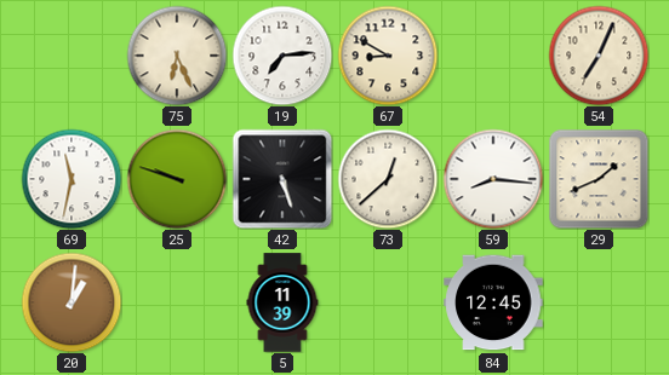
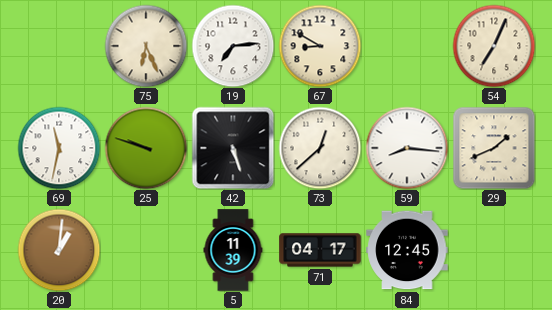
71: none -> 04:17 (320, 250)
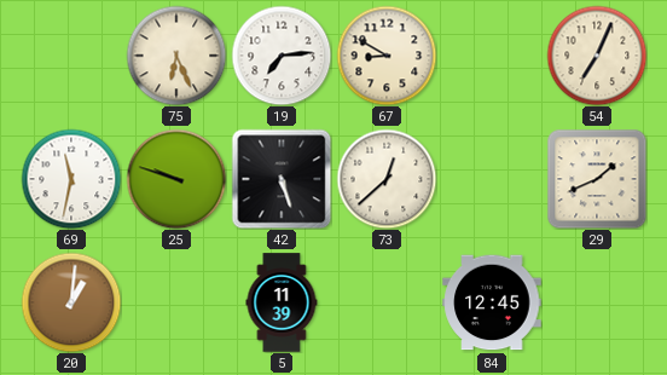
59: 8:16 -> none (407, 148)
71: 04:17 -> none (320, 250)
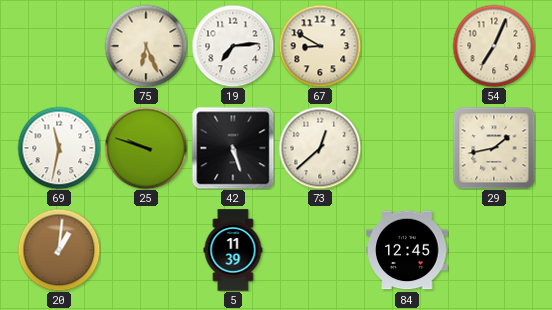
29: 1:41 -> 1:43 (494, 148)
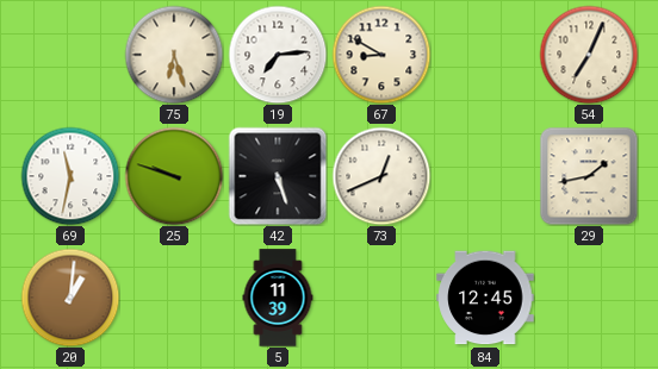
75: 6:26 -> 6:27 (174, 55)
73: 12:38 -> 12:41 (381, 176)
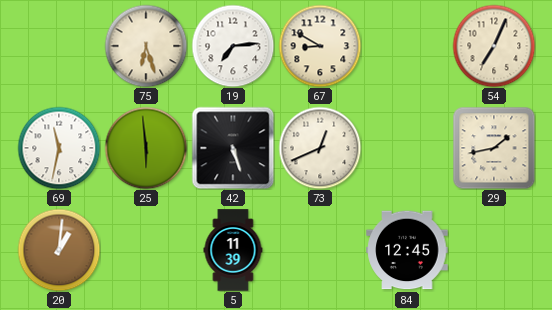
25: 9:48 -> 5:59 (146, 148)
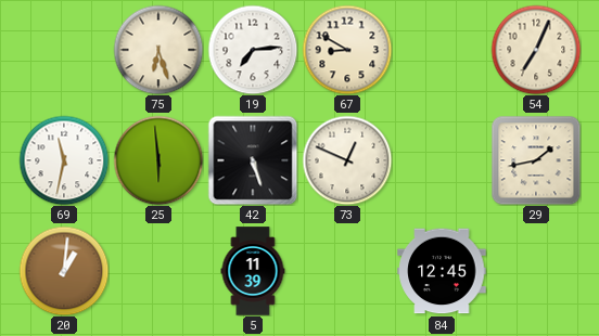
73: 12:41 -> 12:49 (347, 160)
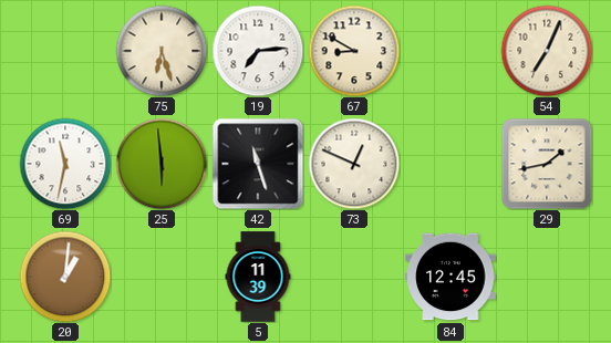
42: 5:27 -> 11:27 (258, 164)
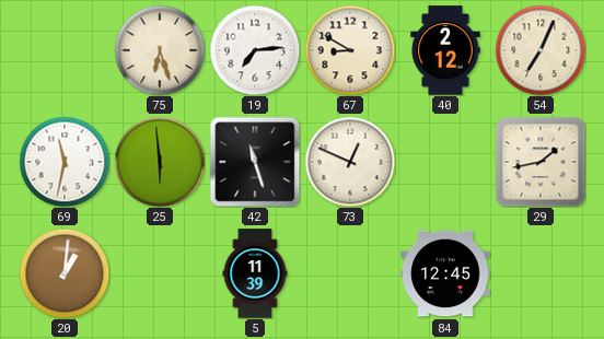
40: none -> 2:12 (445, 50)
